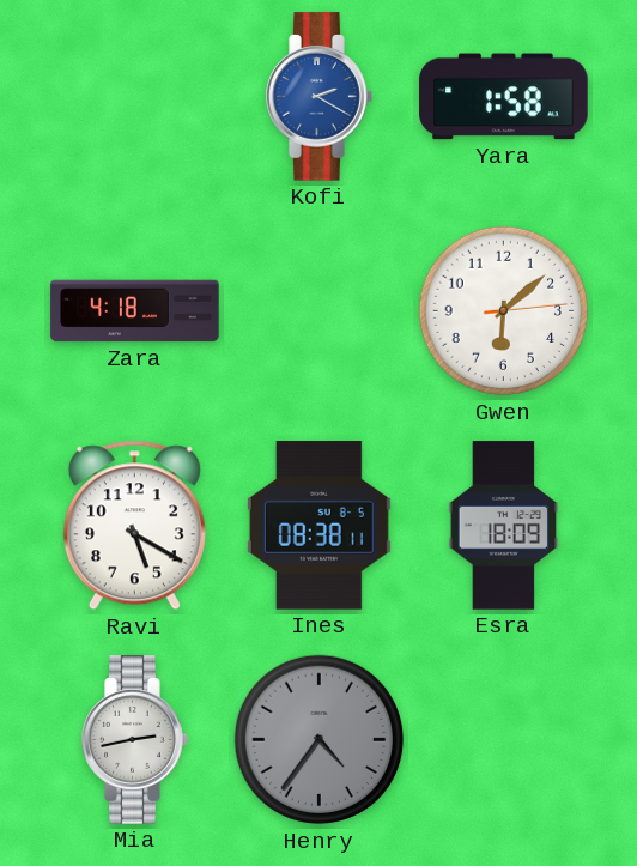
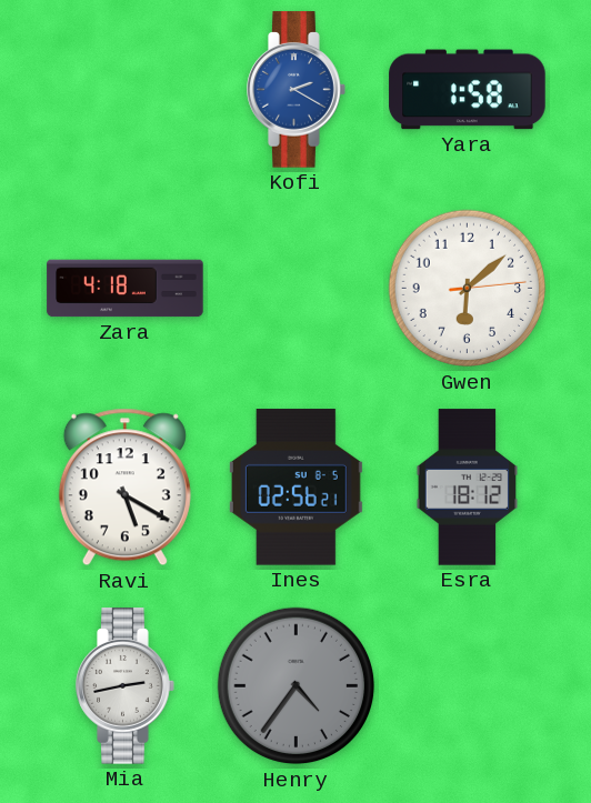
Ines: 08:38 -> 02:56 (295, 488)
Esra: 18:09 -> 18:12 (468, 488)
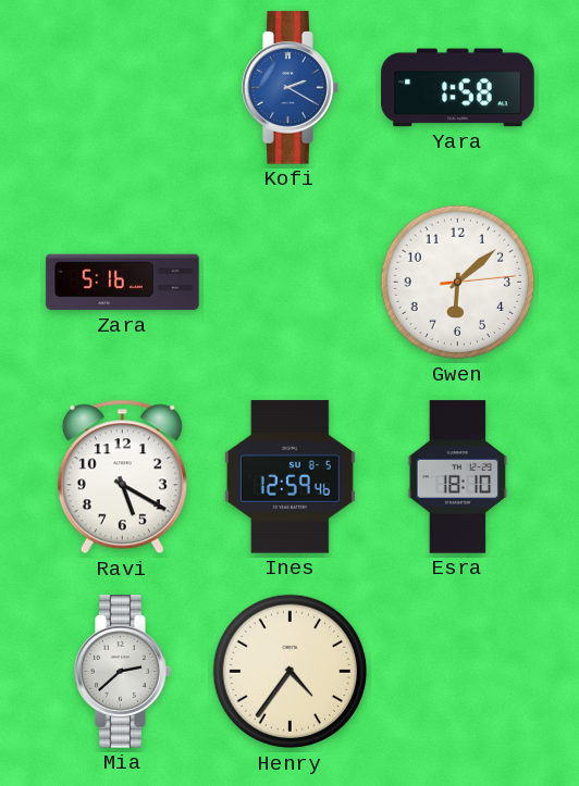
Zara: 4:18 -> 5:16 (123, 283)
Ines: 02:56 -> 12:59 (289, 477)
Esra: 18:12 -> 18:10 (458, 477)
Mia: 2:43 -> 2:38 (123, 672)
Henry dial: grey -> cream (291, 672)
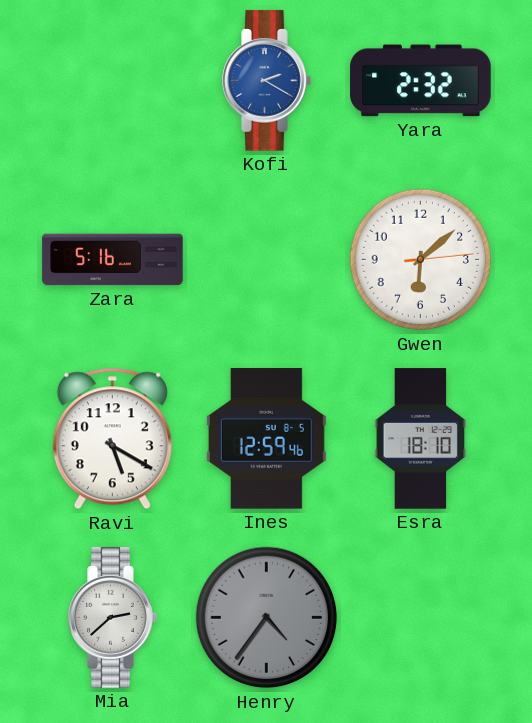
Yara: 1:58 -> 2:32 (421, 81)
Henry dial: cream -> grey (267, 618)
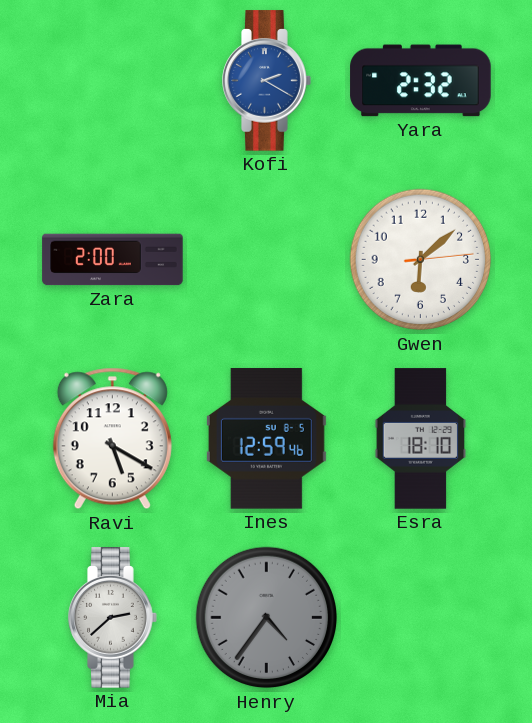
Zara: 5:16 -> 2:00 (113, 260)
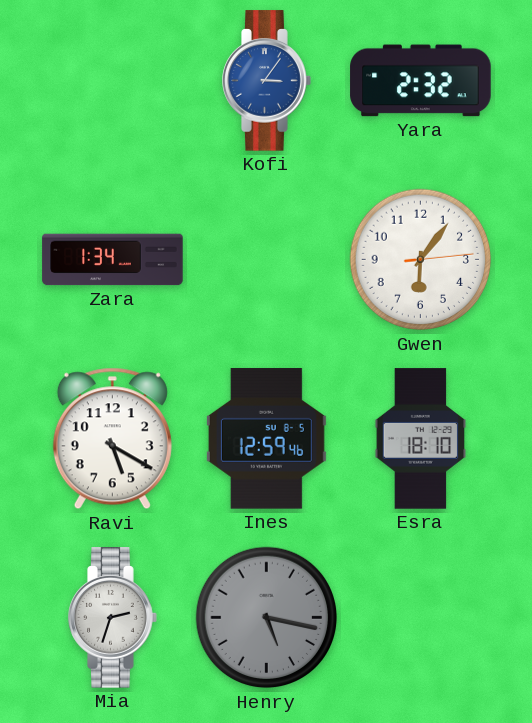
Kofi: 2:20 -> 3:06 (267, 81)
Zara: 2:00 -> 1:34 (113, 260)
Gwen: 6:08 -> 6:06 (421, 260)
Mia: 2:38 -> 2:33 (113, 618)
Henry: 4:36 -> 5:17 (267, 618)
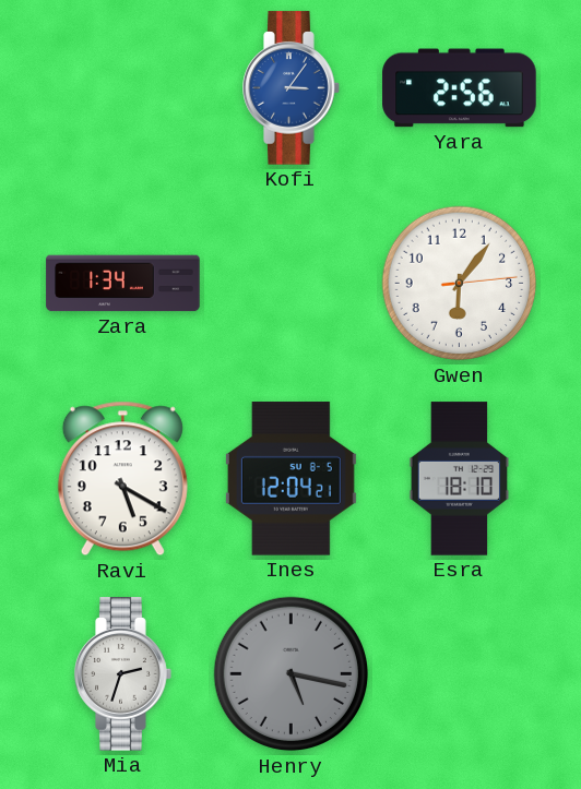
Yara: 2:32 -> 2:56 (460, 88)
Ines: 12:59 -> 12:04 (290, 479)
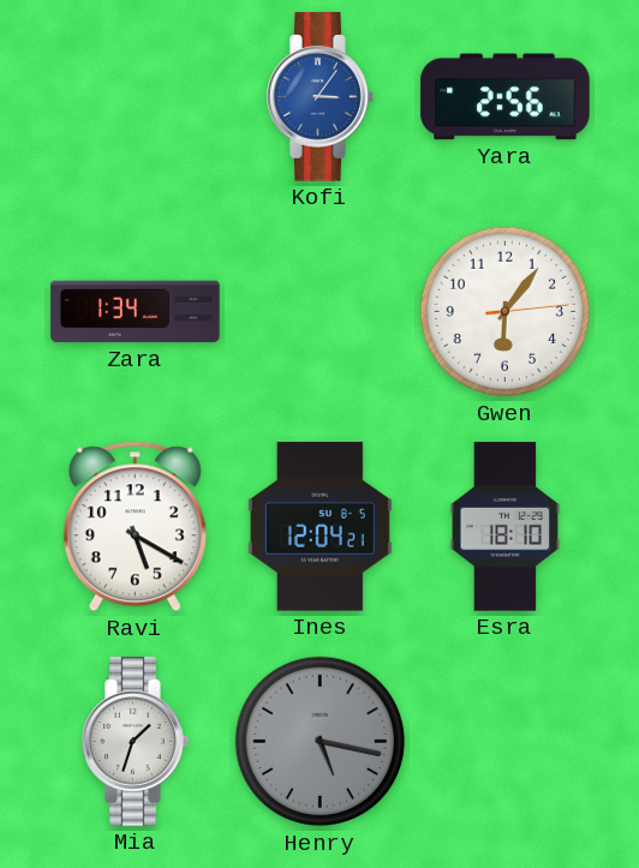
Mia: 2:33 -> 1:33 (136, 742)
